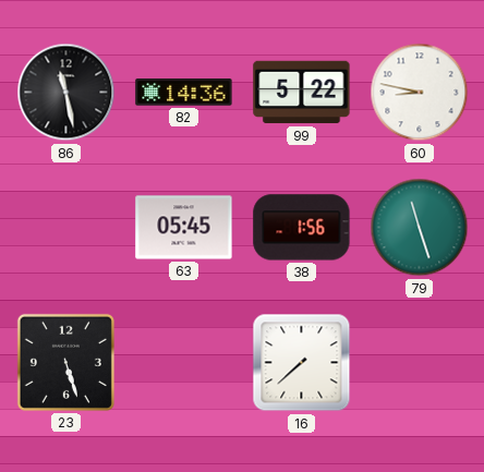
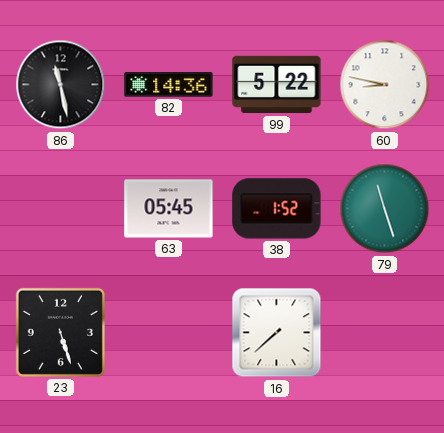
38: 1:56 -> 1:52 (277, 209)
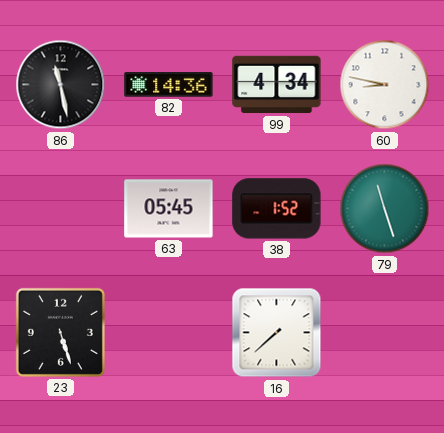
99: 5:22 -> 4:34 (277, 85)
